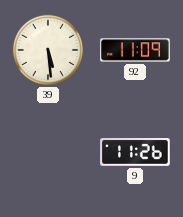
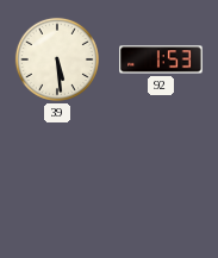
92: 11:09 -> 1:53 (161, 59)
9: 11:26 -> none (135, 153)
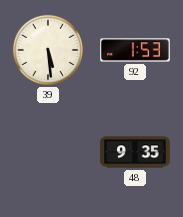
48: none -> 9:35 (135, 152)
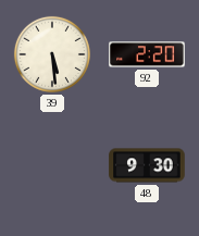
92: 1:53 -> 2:20 (147, 54)
48: 9:35 -> 9:30 (147, 165)
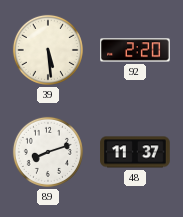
89: none -> 8:12 (48, 152)
48: 9:30 -> 11:37 (135, 152)
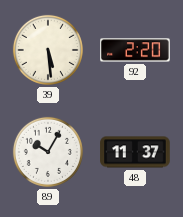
89: 8:12 -> 10:05 (48, 152)
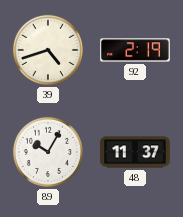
39: 5:29 -> 4:42 (48, 50)
92: 2:20 -> 2:19 (135, 50)
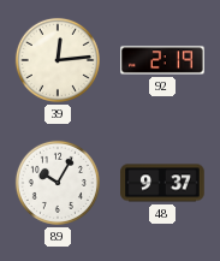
39: 4:42 -> 12:14 (58, 60)
48: 11:37 -> 9:37 (162, 183)
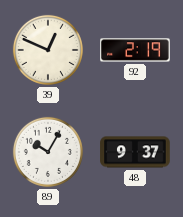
39: 12:14 -> 12:49 (48, 50)
